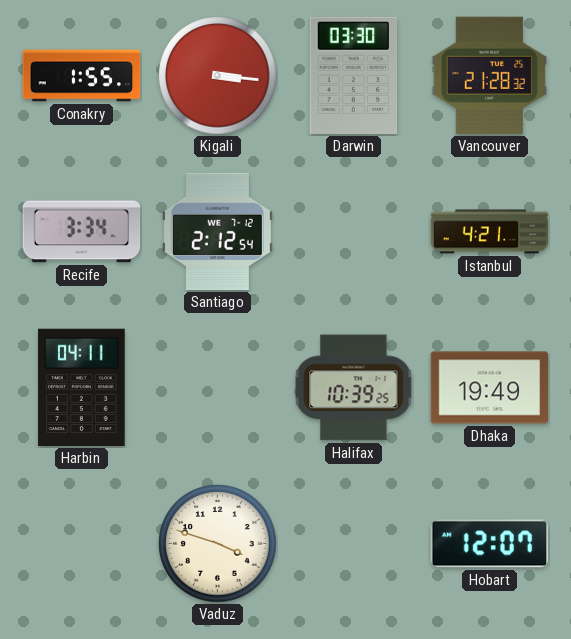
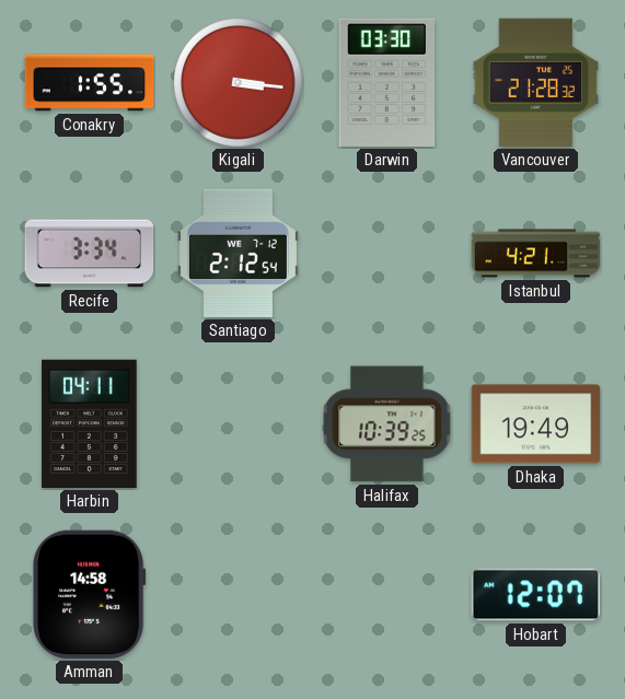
Amman: none -> 14:58 (90, 595)
Vaduz: 3:48 -> none (218, 544)
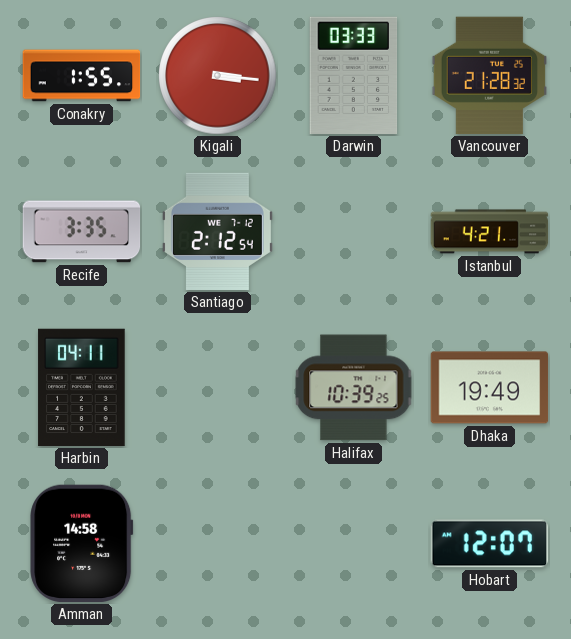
Darwin: 03:30 -> 03:33 (354, 76)
Recife: 3:34 -> 3:35 (82, 232)
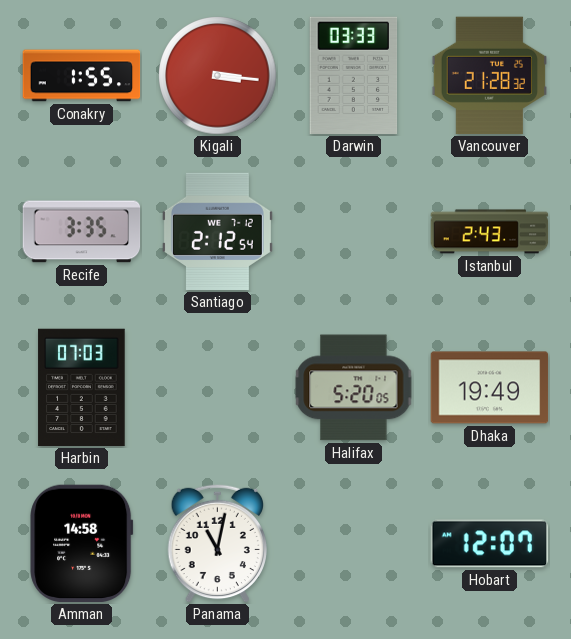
Istanbul: 4:21 -> 2:43 (490, 232)
Harbin: 04:11 -> 07:03 (82, 388)
Halifax: 10:39 -> 5:20 (354, 388)
Panama: none -> 11:02 (217, 543)
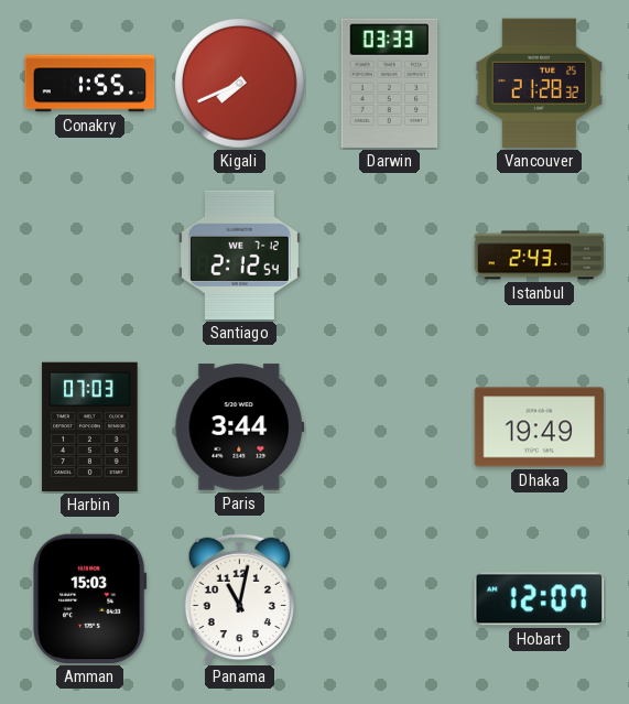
Kigali: 3:16 -> 7:41 (240, 84)
Recife: 3:35 -> none (82, 232)
Paris: none -> 3:44 (240, 427)
Halifax: 5:20 -> none (354, 388)
Amman: 14:58 -> 15:03 (90, 599)
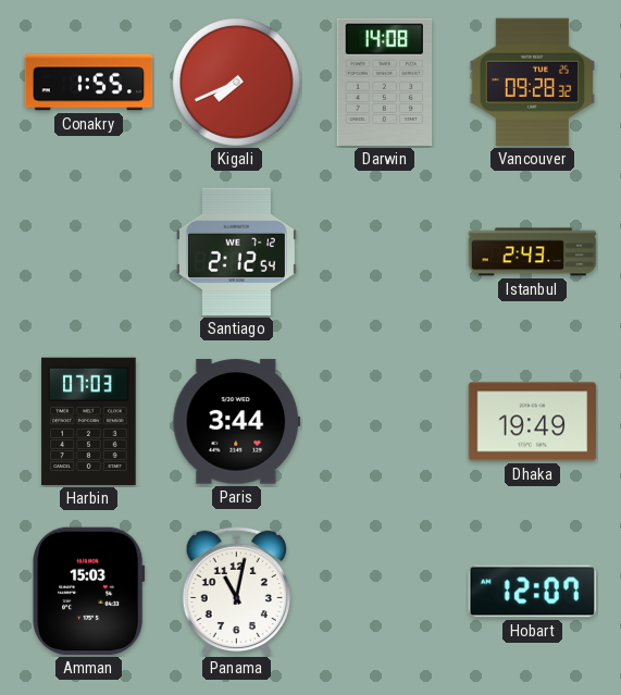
Darwin: 03:33 -> 14:08 (385, 83)
Vancouver: 21:28 -> 09:28 (533, 83)
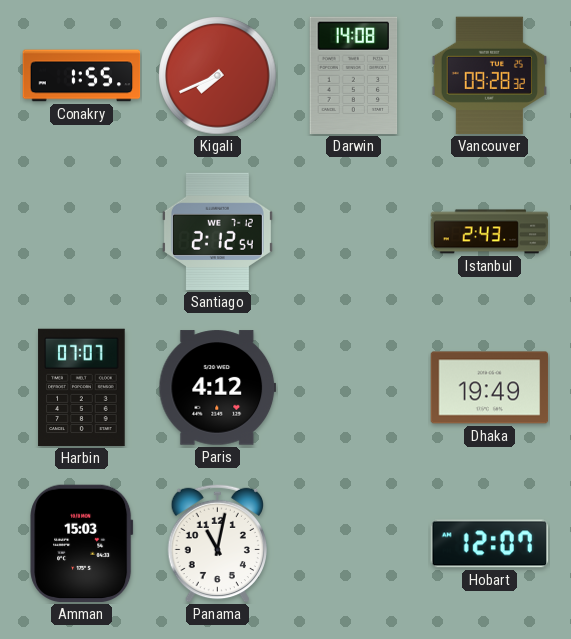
Harbin: 07:03 -> 07:07 (82, 388)
Paris: 3:44 -> 4:12 (218, 388)
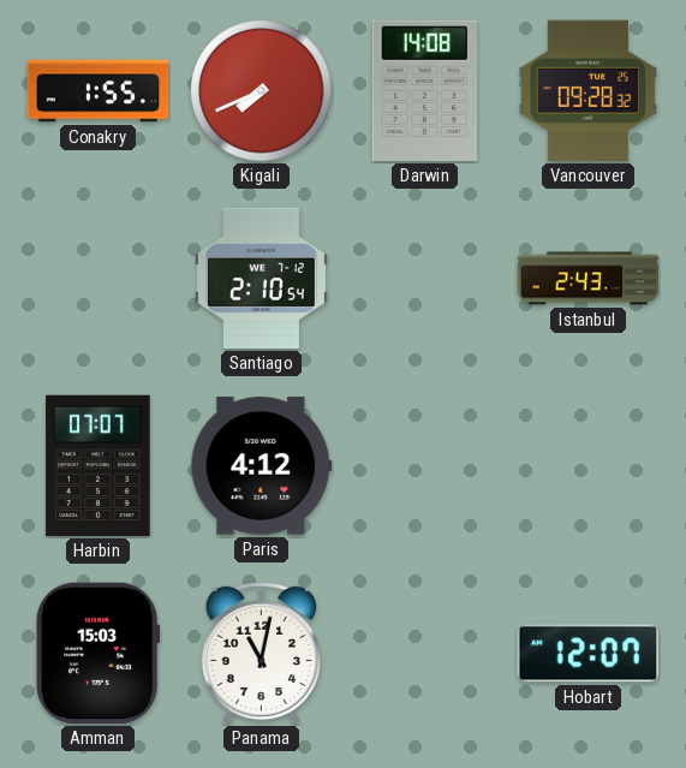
Santiago: 2:12 -> 2:10 (261, 279)
Dhaka: 19:49 -> none (490, 388)
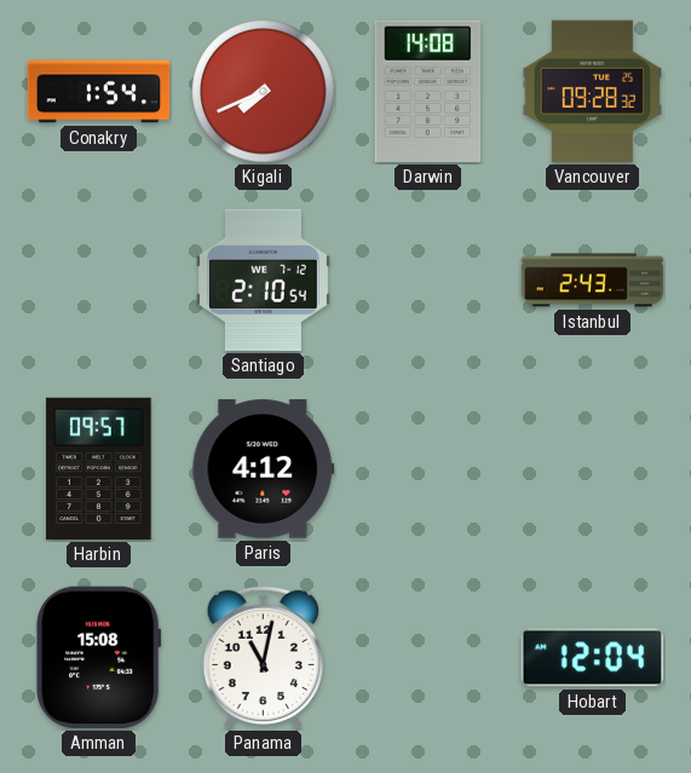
Conakry: 1:55 -> 1:54 (99, 92)
Harbin: 07:07 -> 09:57 (99, 469)
Amman: 15:03 -> 15:08 (99, 658)
Hobart: 12:07 -> 12:04 (593, 658)
